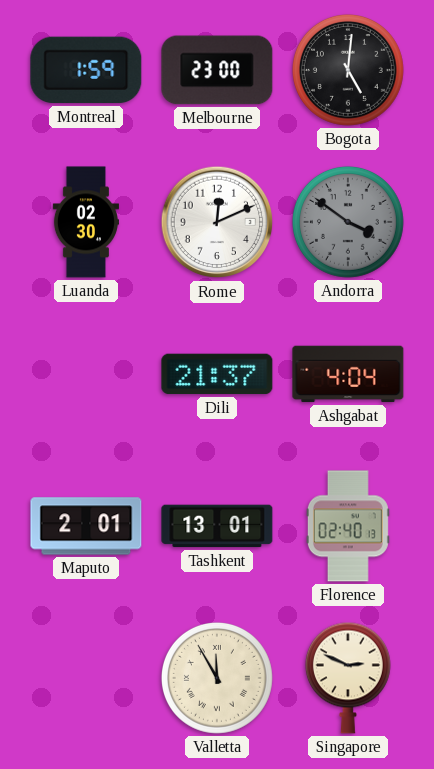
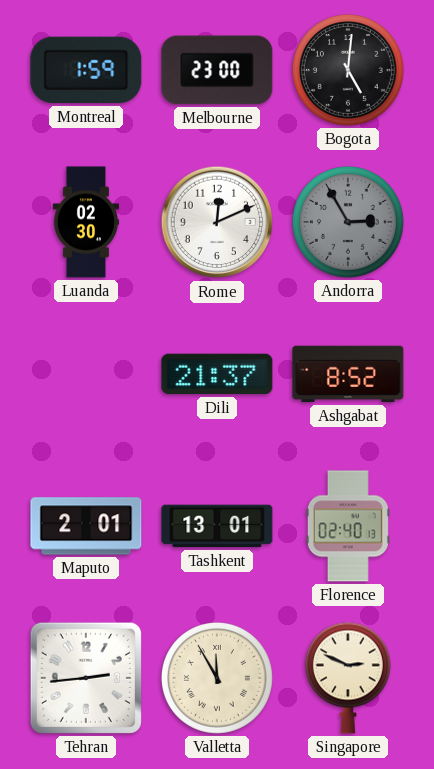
Andorra: 3:51 -> 2:55 (348, 222)
Ashgabat: 4:04 -> 8:52 (348, 374)
Tehran: none -> 2:44 (86, 678)
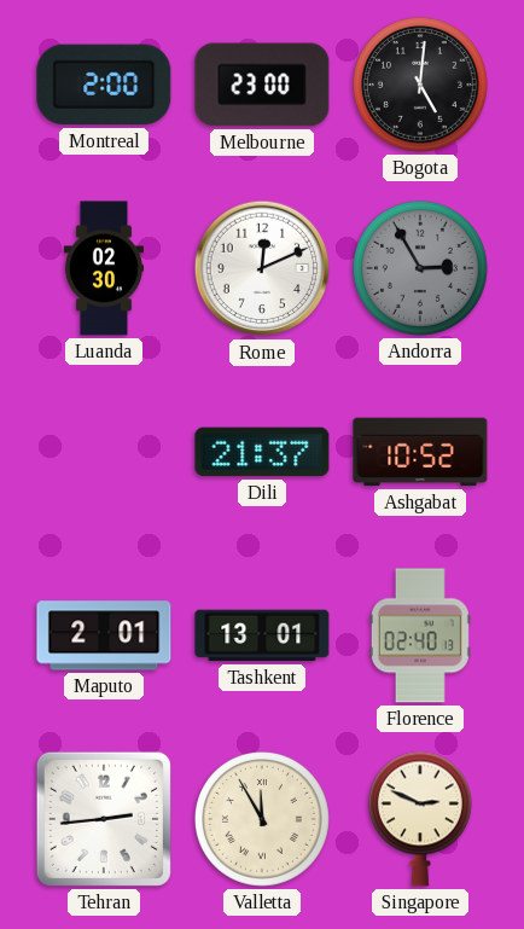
Montreal: 1:59 -> 2:00 (104, 85)
Ashgabat: 8:52 -> 10:52 (420, 452)
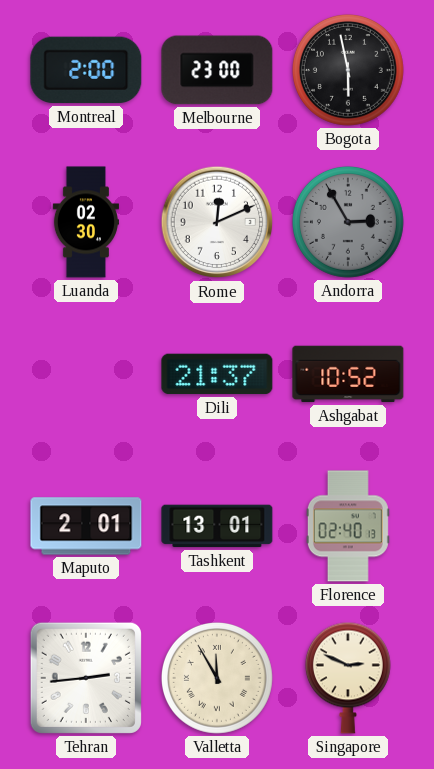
Bogota: 5:01 -> 5:58 (348, 70)
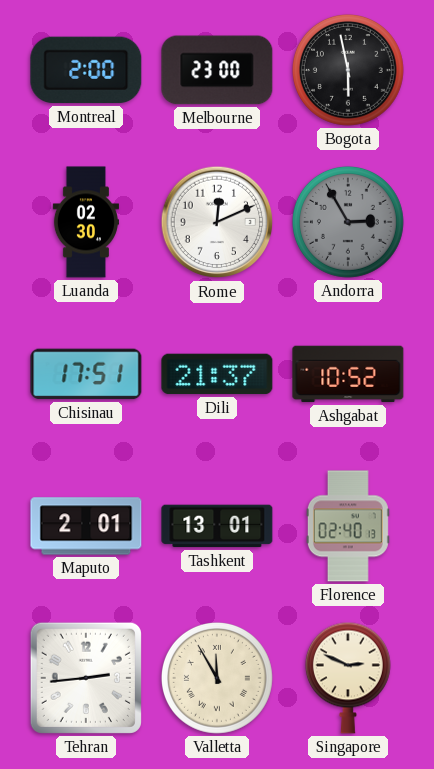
Chisinau: none -> 17:51 (86, 374)
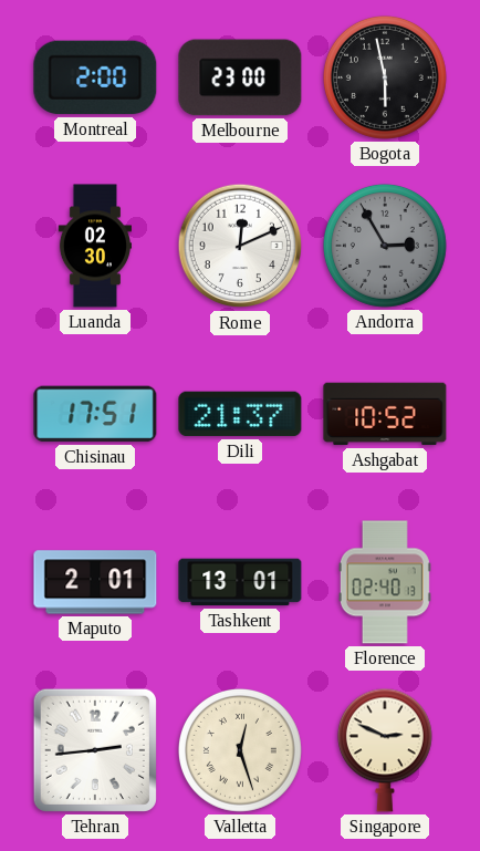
Valletta: 11:55 -> 12:27 (240, 750)
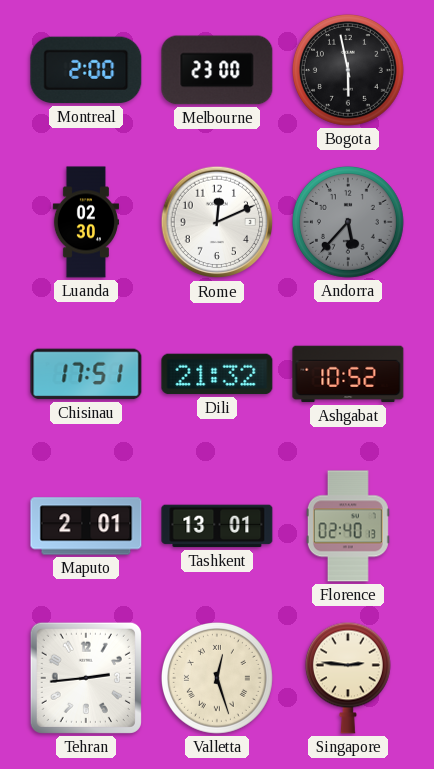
Andorra: 2:55 -> 5:37 (348, 222)
Dili: 21:37 -> 21:32 (217, 374)
Singapore: 2:49 -> 2:46 (348, 678)
